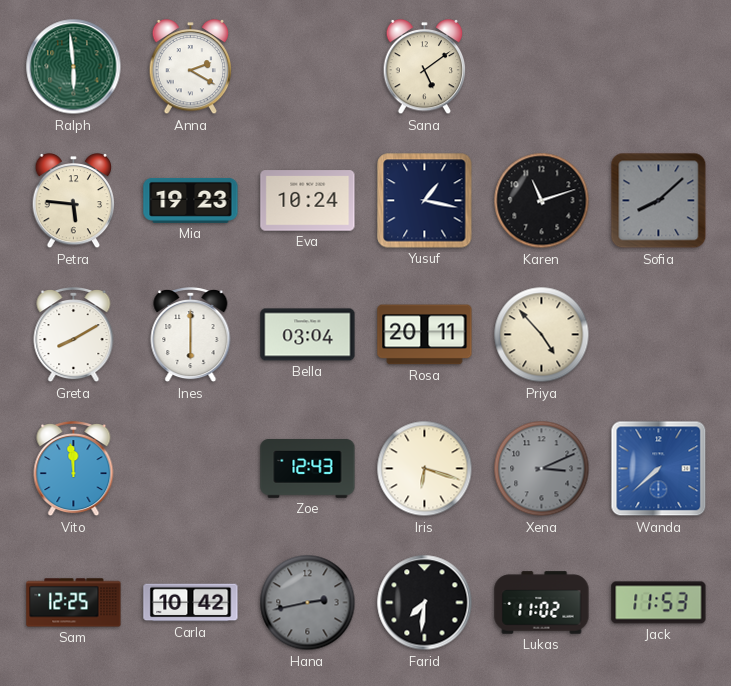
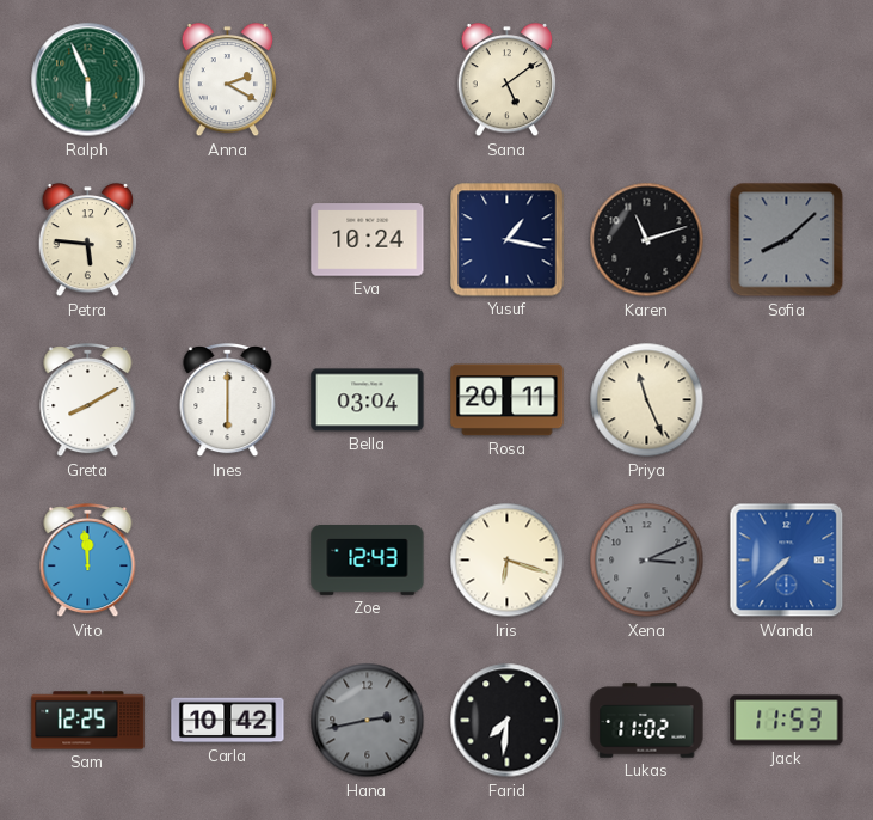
Ralph: 5:59 -> 5:56 (88, 80)
Mia: 19:23 -> none (191, 200)
Priya: 4:53 -> 11:26 (647, 400)
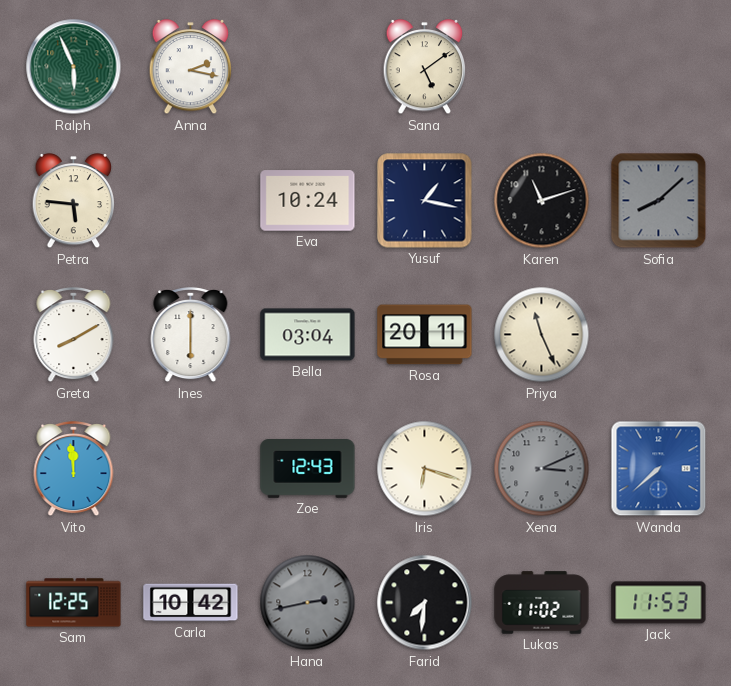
Anna: 2:20 -> 2:17 (191, 67)
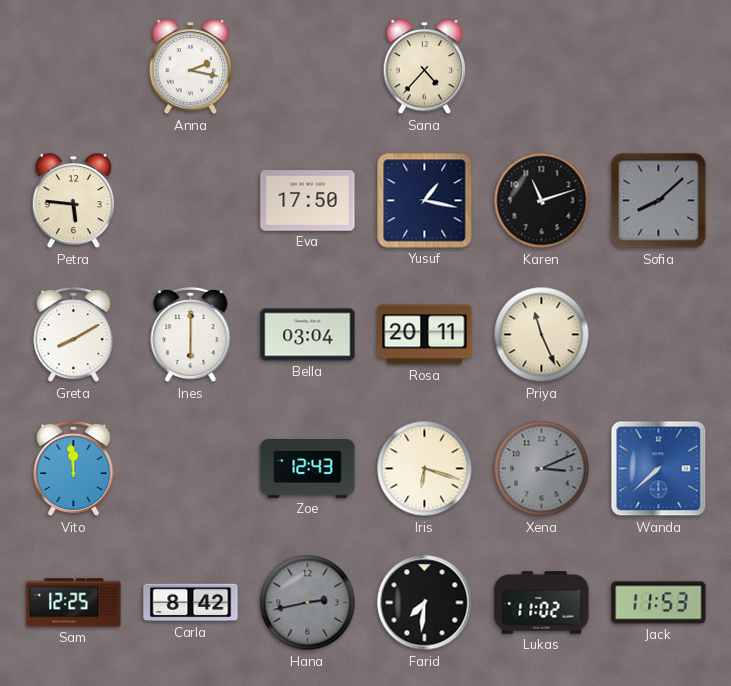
Ralph: 5:56 -> none (74, 67)
Sana: 5:09 -> 4:37 (425, 67)
Eva: 10:24 -> 17:50 (308, 201)
Carla: 10:42 -> 8:42 (191, 603)
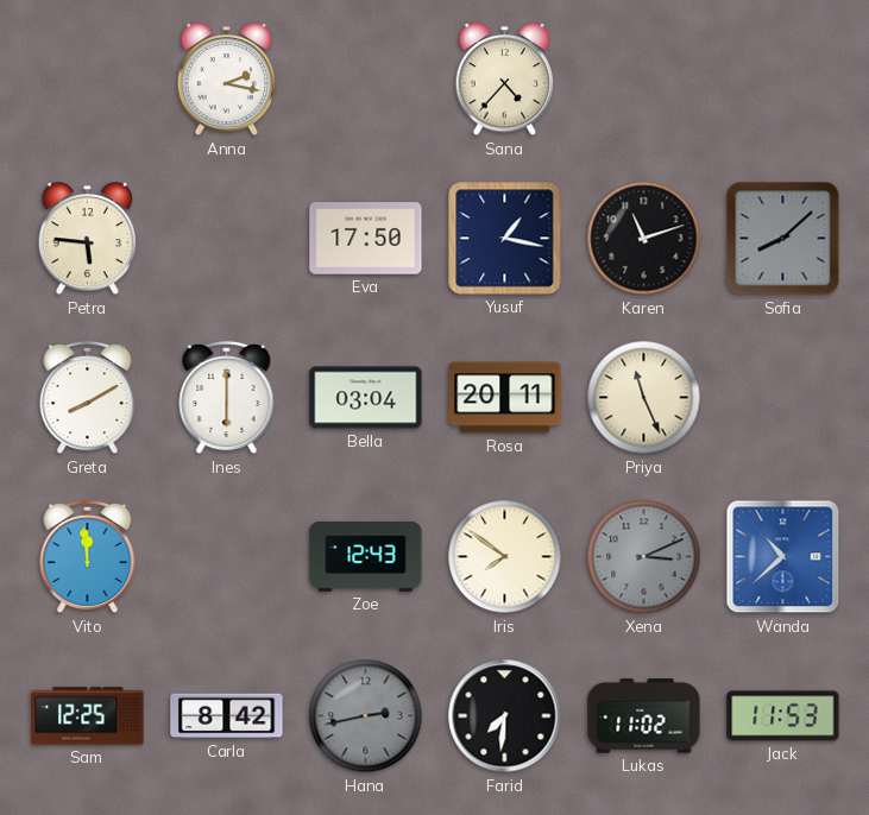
Iris: 6:18 -> 7:51 (505, 557)
Wanda: 7:38 -> 10:38 (783, 557)
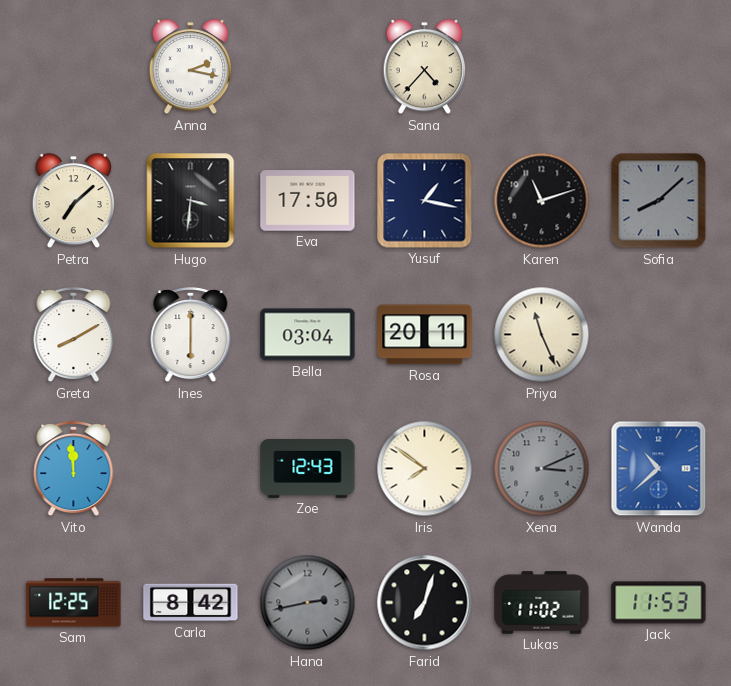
Petra: 5:46 -> 7:08 (74, 201)
Hugo: none -> 3:31 (191, 201)
Farid: 7:31 -> 7:03 (425, 603)
